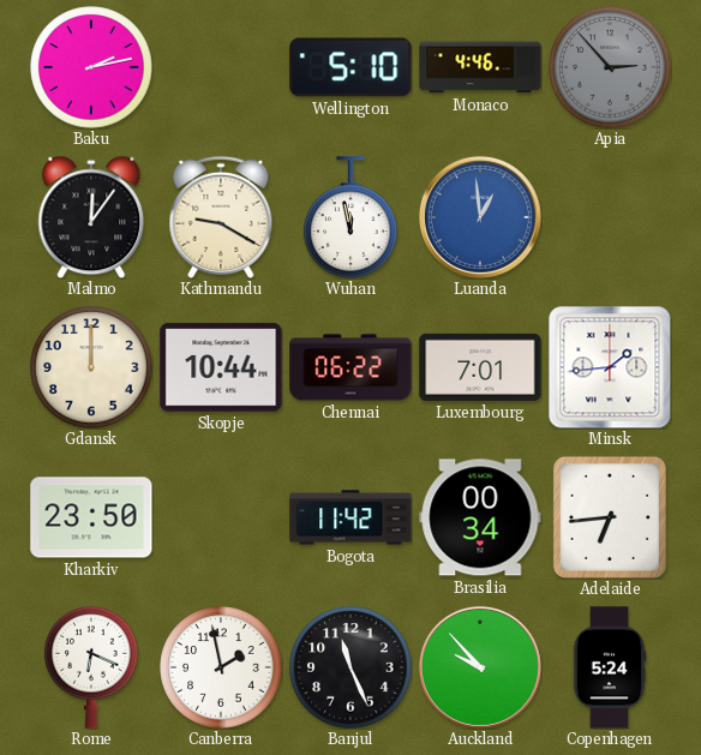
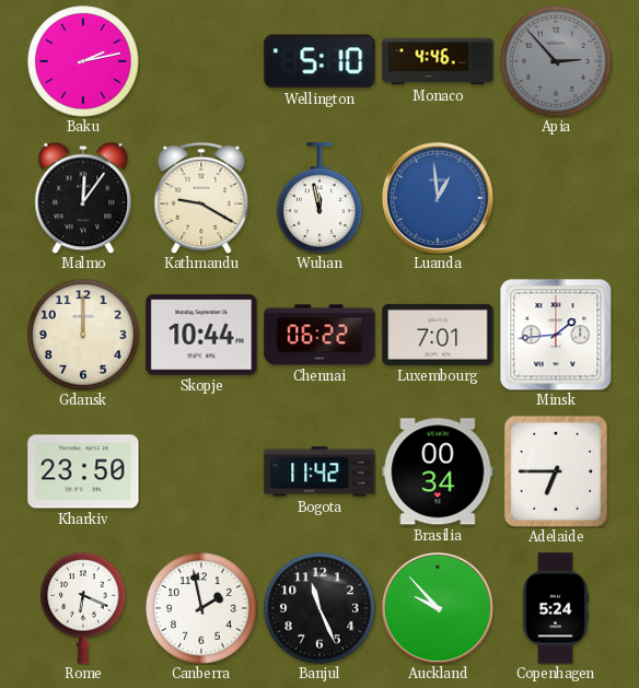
Adelaide: 6:44 -> 6:45 (556, 471)
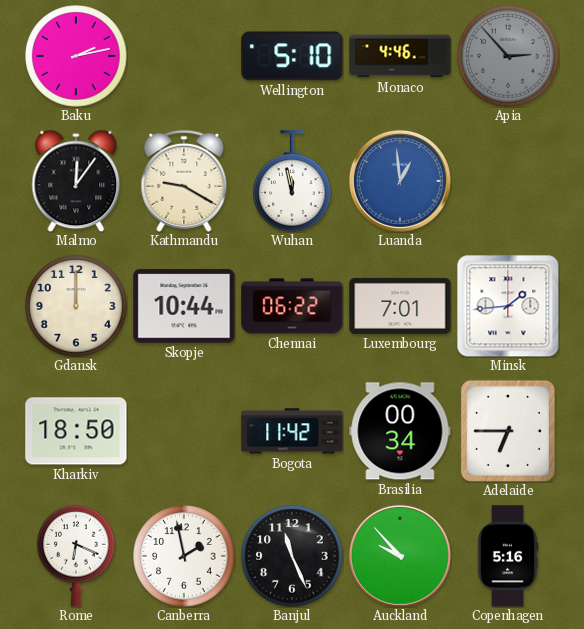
Kharkiv: 23:50 -> 18:50 (76, 431)
Copenhagen: 5:24 -> 5:16 (508, 556)
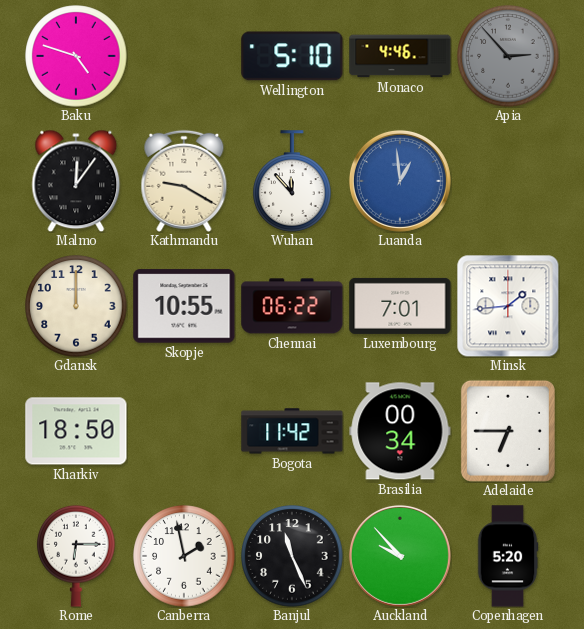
Baku: 2:13 -> 4:48 (76, 56)
Wuhan: 11:58 -> 11:53 (292, 181)
Skopje: 10:44 -> 10:55 (184, 306)
Rome: 6:19 -> 6:15 (76, 556)
Copenhagen: 5:16 -> 5:20 (508, 556)
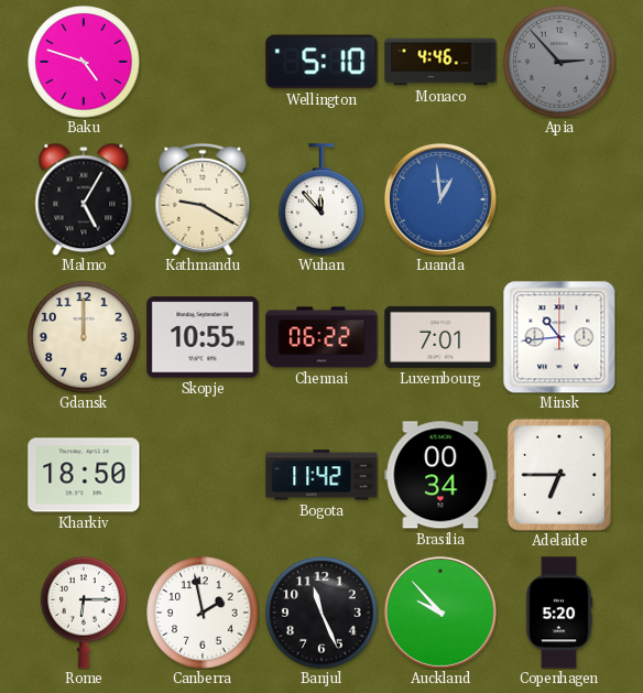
Malmo: 12:06 -> 5:05 (84, 199)
Minsk: 1:44 -> 10:44 (559, 337)
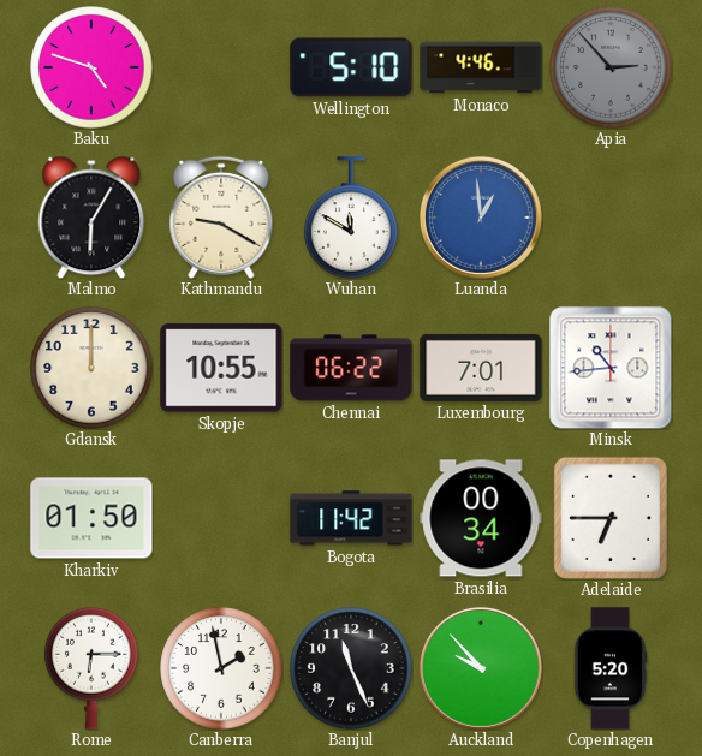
Malmo: 5:05 -> 6:05 (91, 218)
Wuhan: 11:53 -> 11:50 (351, 218)
Kharkiv: 18:50 -> 01:50 (91, 518)
